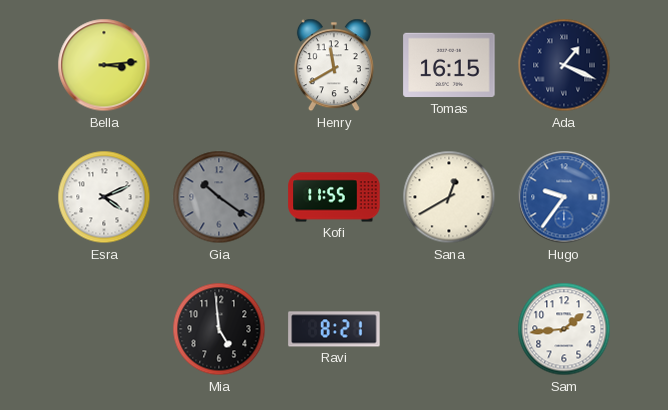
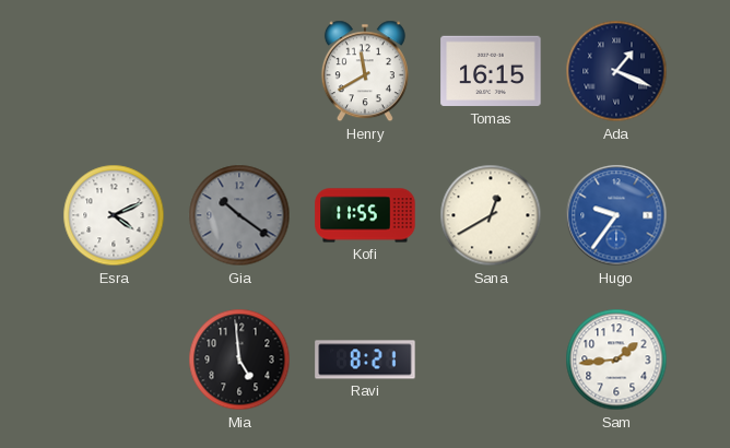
Bella: 3:14 -> none (104, 65)
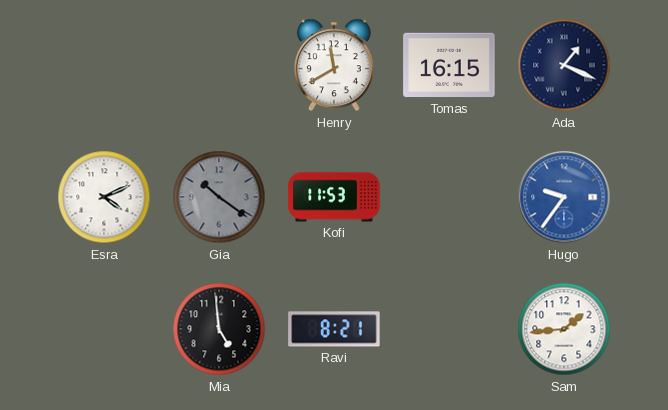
Kofi: 11:55 -> 11:53 (334, 197)
Sana: 12:40 -> none (491, 215)
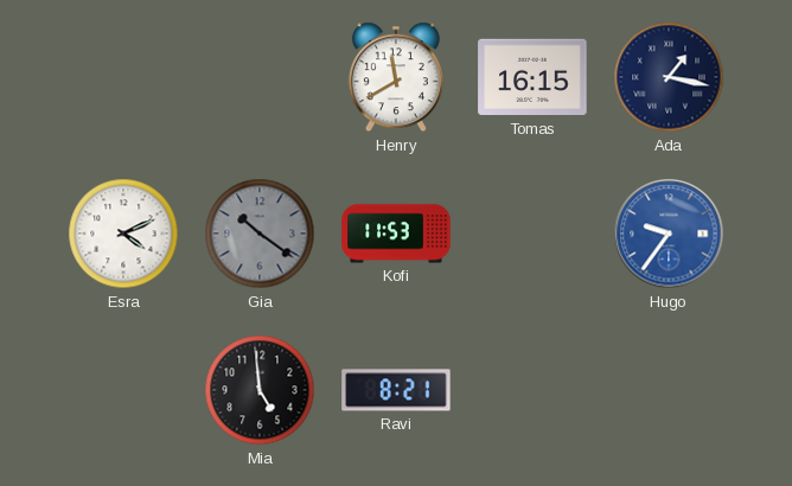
Ada: 1:19 -> 1:17 (669, 77)
Sam: 1:44 -> none (564, 329)
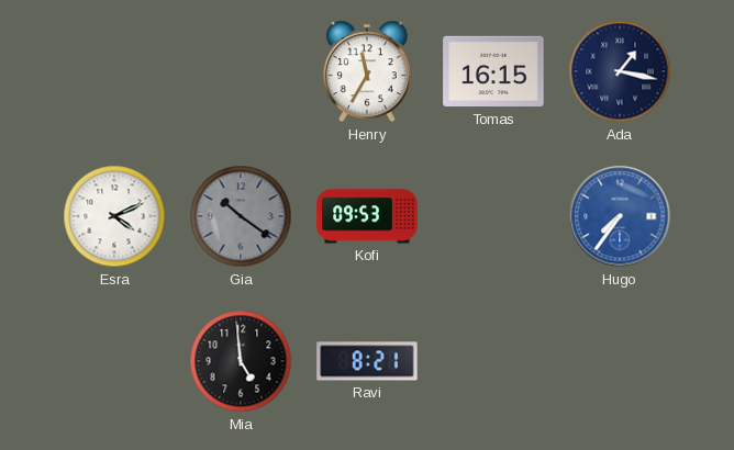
Henry: 11:40 -> 11:35 (367, 71)
Kofi: 11:53 -> 09:53 (367, 216)
Hugo: 9:36 -> 7:36 (620, 216)
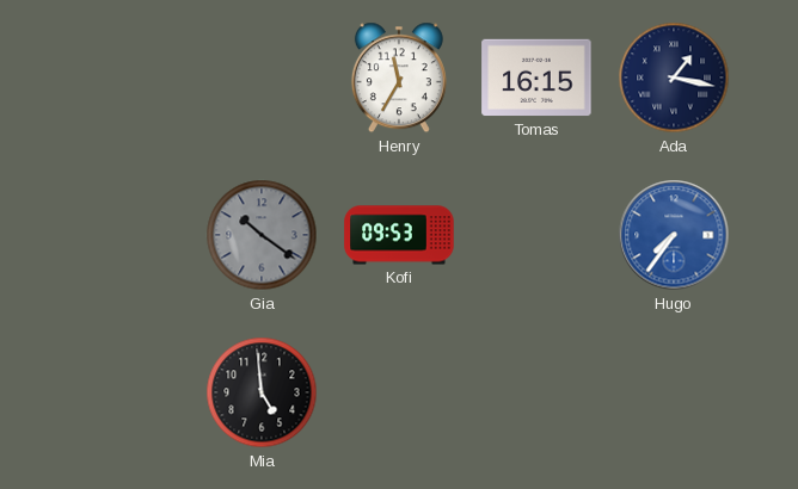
Esra: 4:11 -> none (114, 216)
Ravi: 8:21 -> none (367, 361)
